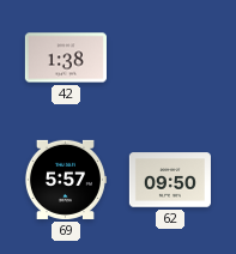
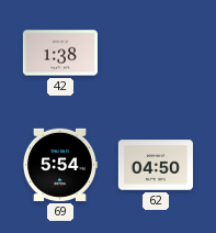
69: 5:57 -> 5:54 (59, 165)
62: 09:50 -> 04:50 (156, 165)
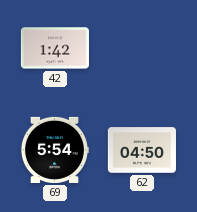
42: 1:38 -> 1:42 (55, 48)
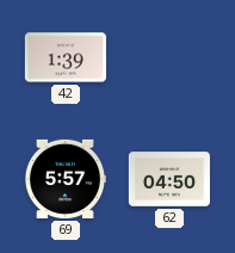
42: 1:42 -> 1:39 (66, 57)
69: 5:54 -> 5:57 (64, 179)
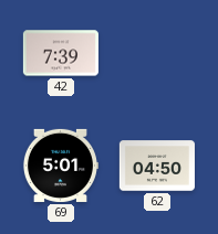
42: 1:39 -> 7:39 (61, 53)
69: 5:57 -> 5:01 (60, 166)
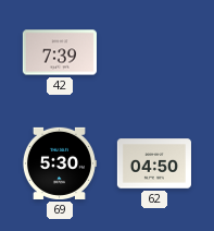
69: 5:01 -> 5:30 (59, 163)
